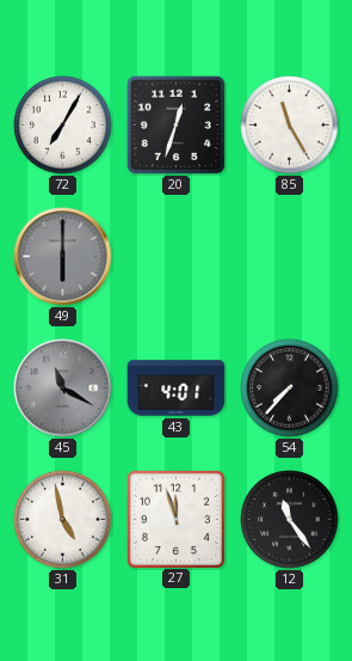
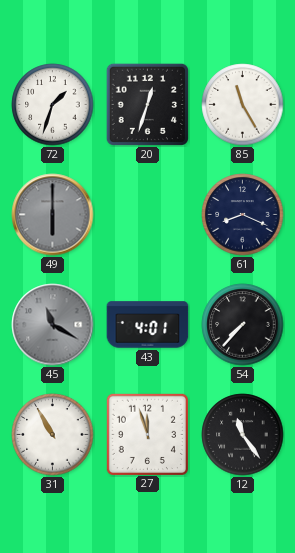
72: 7:05 -> 1:33 (53, 105)
61: none -> 8:19 (243, 215)
31: 4:58 -> 10:55 (53, 435)
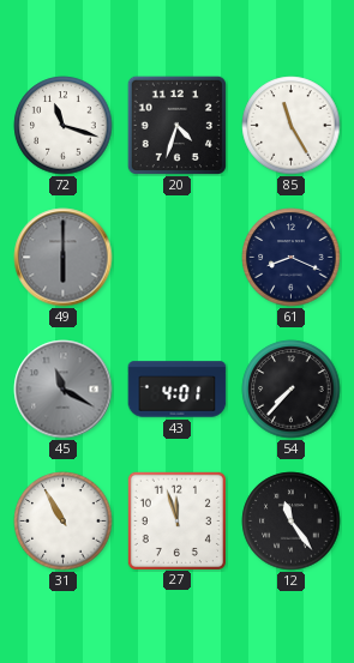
72: 1:33 -> 11:18 (64, 126)
20: 12:33 -> 4:33 (176, 125)
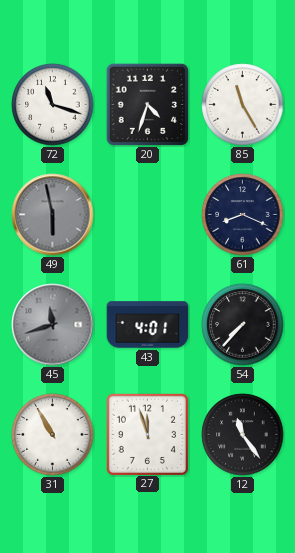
49: 6:00 -> 5:58 (53, 215)
45: 11:20 -> 11:42 (53, 325)
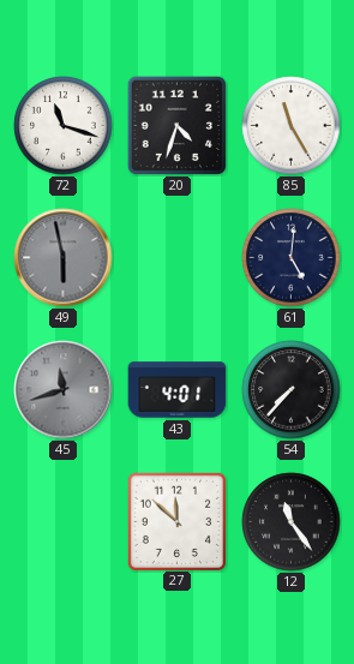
61: 8:19 -> 5:01 (292, 258)
31: 10:55 -> none (53, 435)
27: 11:57 -> 11:52 (176, 521)
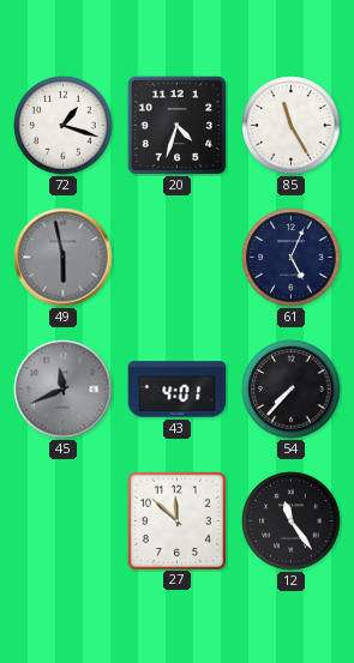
72: 11:18 -> 1:18 (64, 126)
61: 5:01 -> 5:04 (292, 258)
45: 11:42 -> 11:41 (64, 390)
